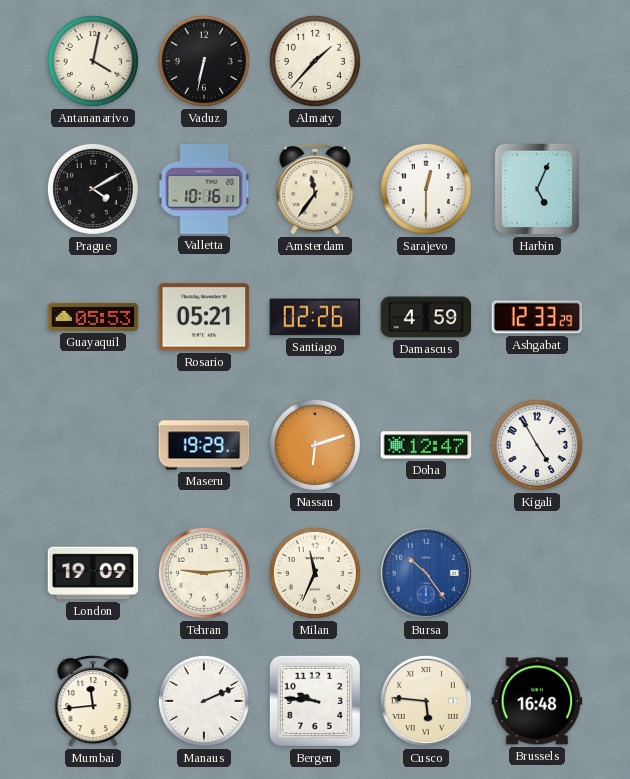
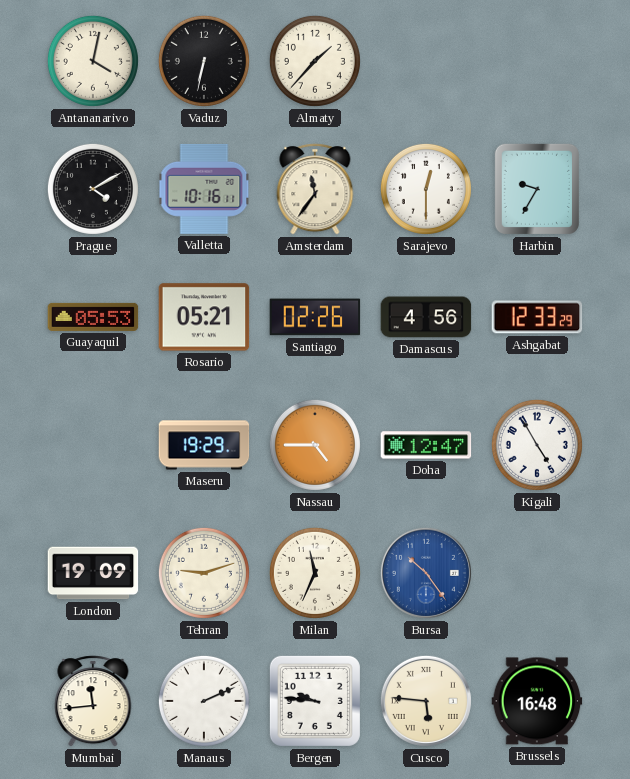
Harbin: 5:04 -> 9:35 (537, 189)
Damascus: 4:59 -> 4:56 (426, 317)
Nassau: 6:12 -> 4:45 (315, 445)
Tehran: 9:14 -> 9:12 (204, 573)
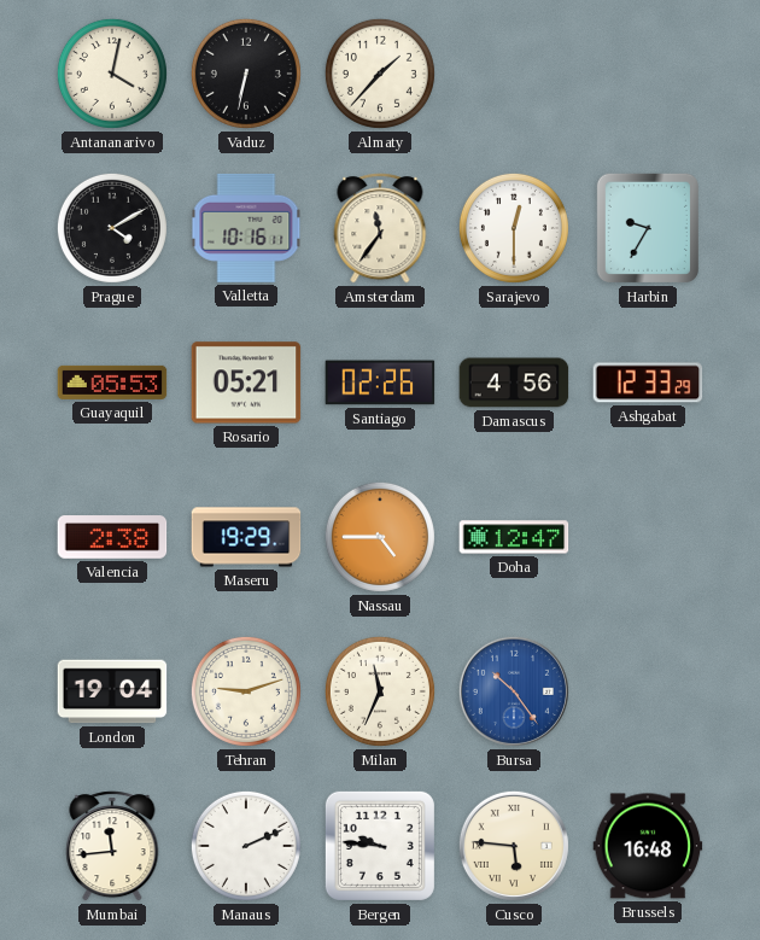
Valencia: none -> 2:38 (112, 537)
Kigali: 4:55 -> none (537, 445)
London: 19:09 -> 19:04 (112, 691)
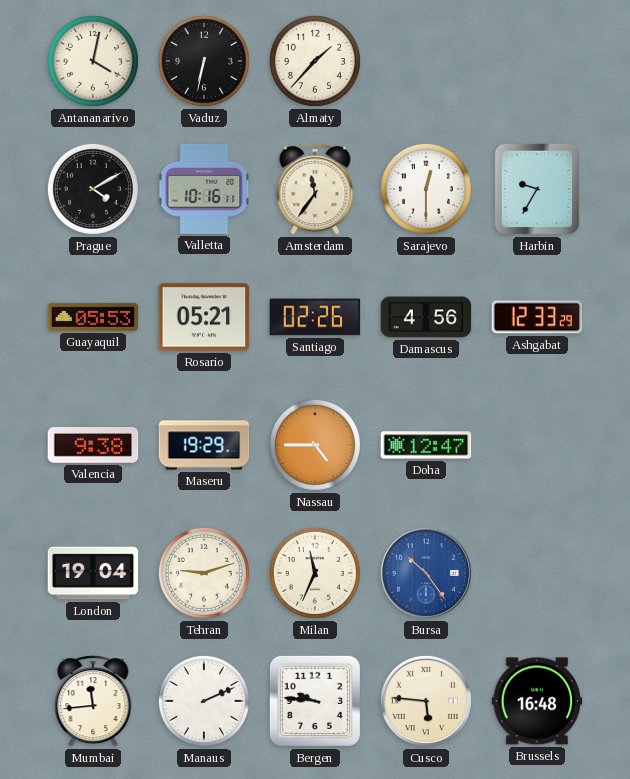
Valencia: 2:38 -> 9:38 (93, 445)
